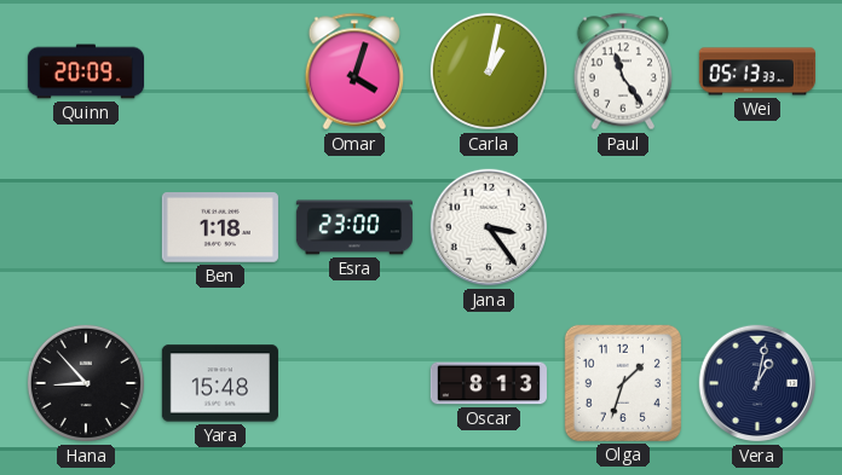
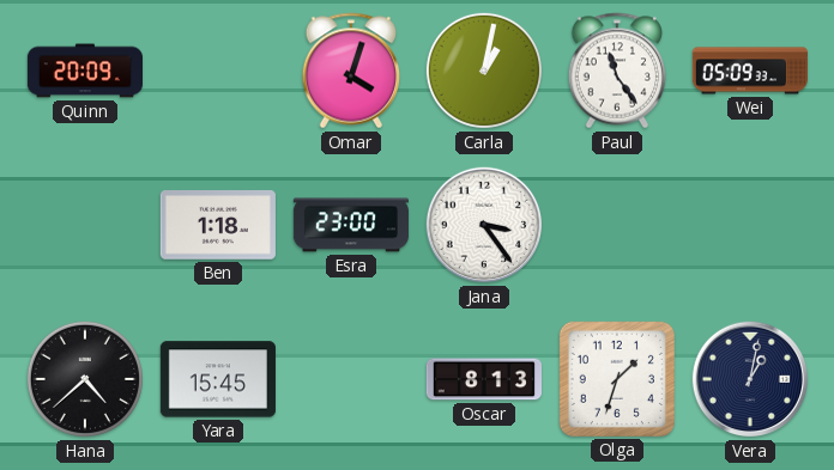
Wei: 05:13 -> 05:09 (750, 71)
Hana: 8:53 -> 4:38 (85, 379)
Yara: 15:48 -> 15:45 (218, 379)
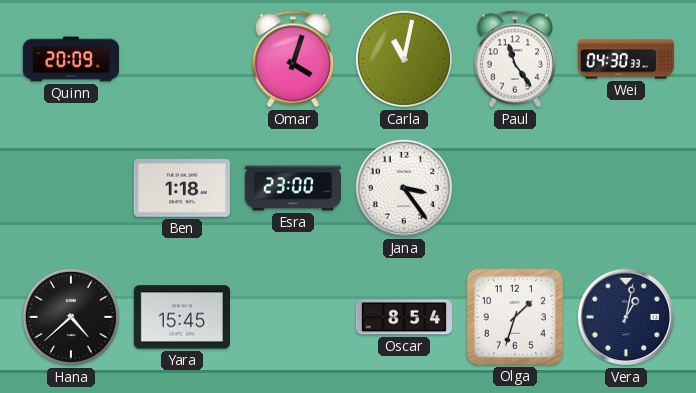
Carla: 1:02 -> 11:02 (404, 59)
Wei: 05:09 -> 04:30 (626, 59)
Oscar: 8:13 -> 8:54 (404, 317)
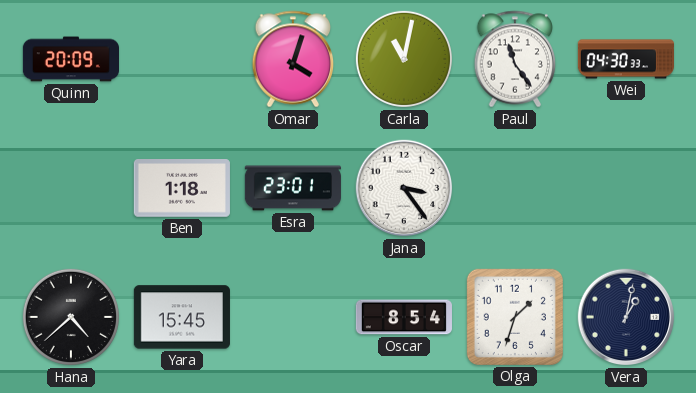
Esra: 23:00 -> 23:01 (293, 188)
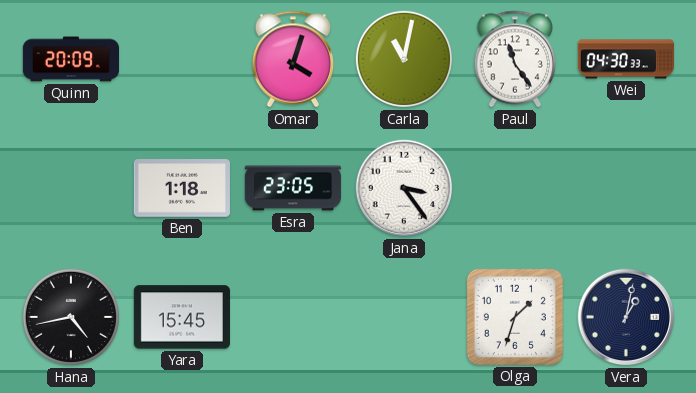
Esra: 23:01 -> 23:05 (293, 188)
Hana: 4:38 -> 4:43 (71, 317)
Oscar: 8:54 -> none (404, 317)
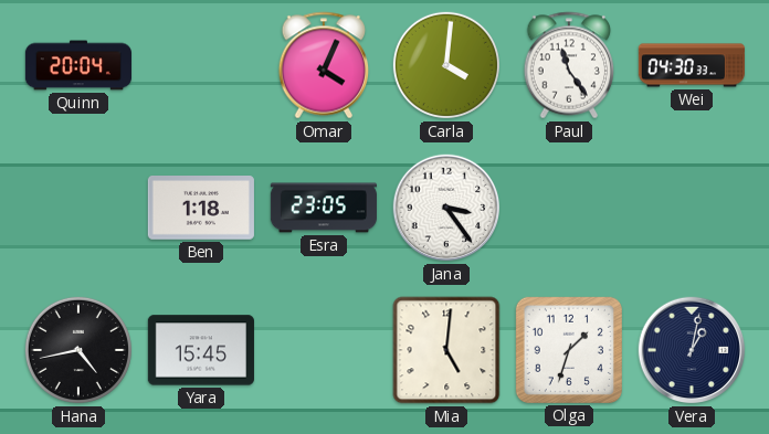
Quinn: 20:09 -> 20:04 (77, 65)
Omar: 4:03 -> 4:04 (324, 65)
Carla: 11:02 -> 4:01 (446, 65)
Mia: none -> 5:01 (446, 350)
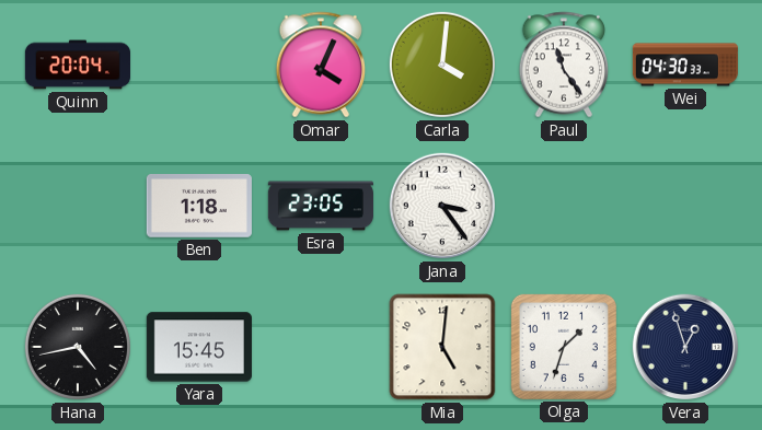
Vera: 1:02 -> 12:57 (685, 347)
